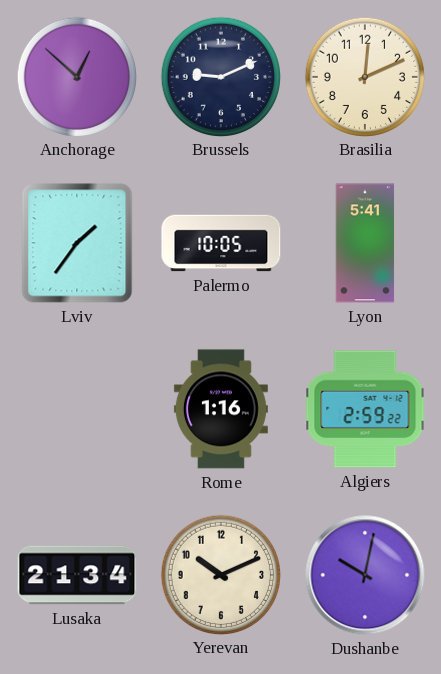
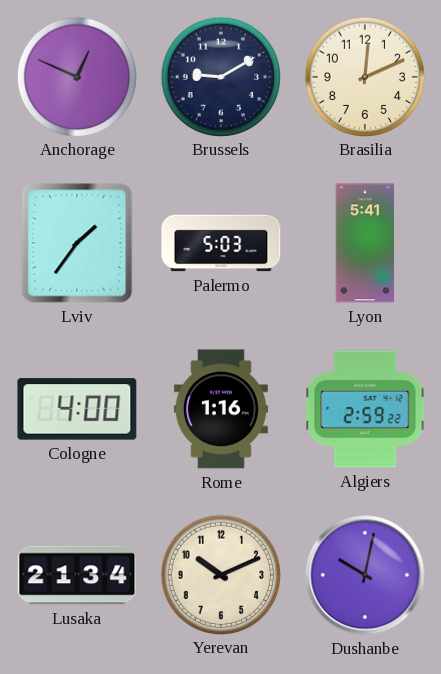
Anchorage: 12:52 -> 12:49 (76, 76)
Brussels: 9:11 -> 9:10 (220, 76)
Palermo: 10:05 -> 5:03 (221, 243)
Cologne: none -> 4:00 (77, 409)
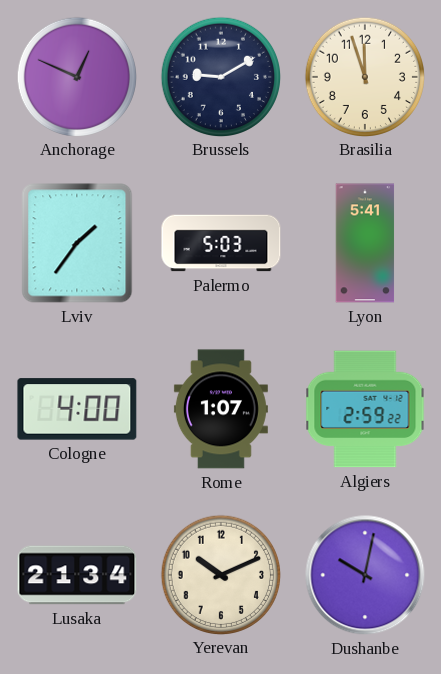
Brasilia: 12:11 -> 11:57 (364, 76)
Rome: 1:16 -> 1:07 (221, 409)
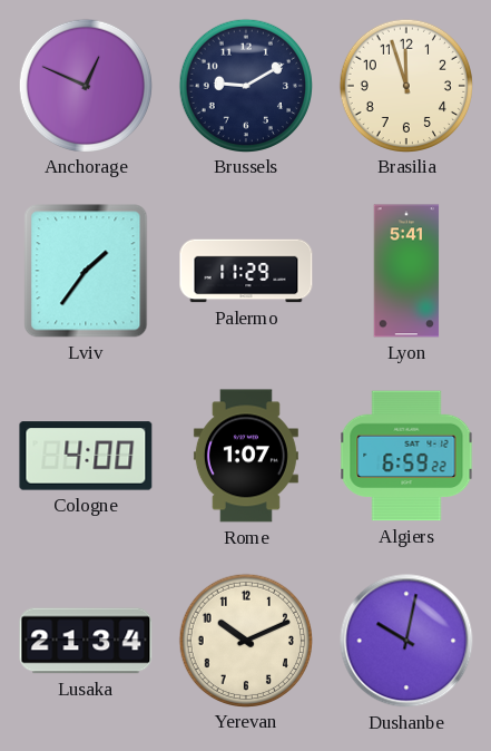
Palermo: 5:03 -> 11:29 (246, 271)
Algiers: 2:59 -> 6:59 (406, 456)
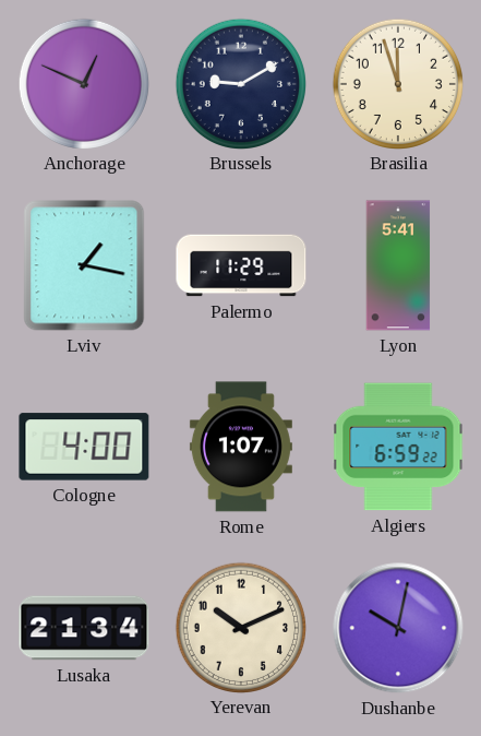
Lviv: 1:36 -> 1:17 (84, 265)
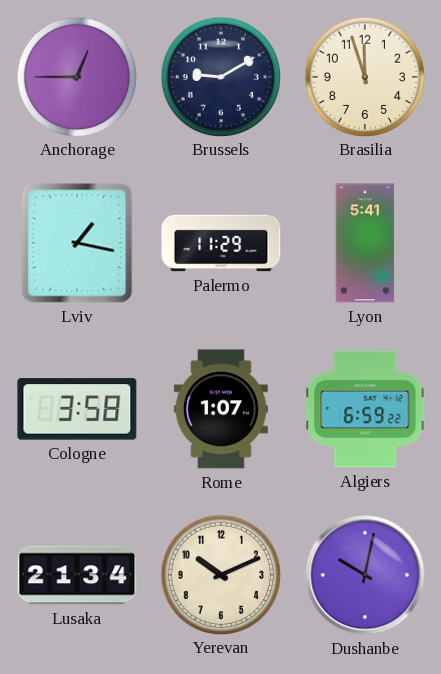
Anchorage: 12:49 -> 12:45 (76, 76)
Cologne: 4:00 -> 3:58 (77, 409)
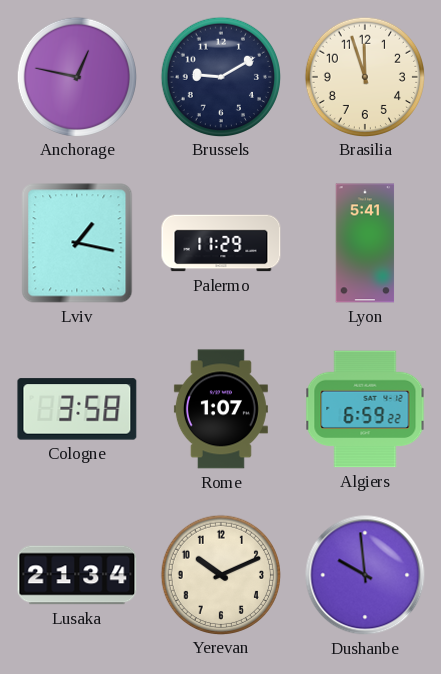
Anchorage: 12:45 -> 12:47 (76, 76)
Dushanbe: 10:02 -> 9:59 (365, 575)
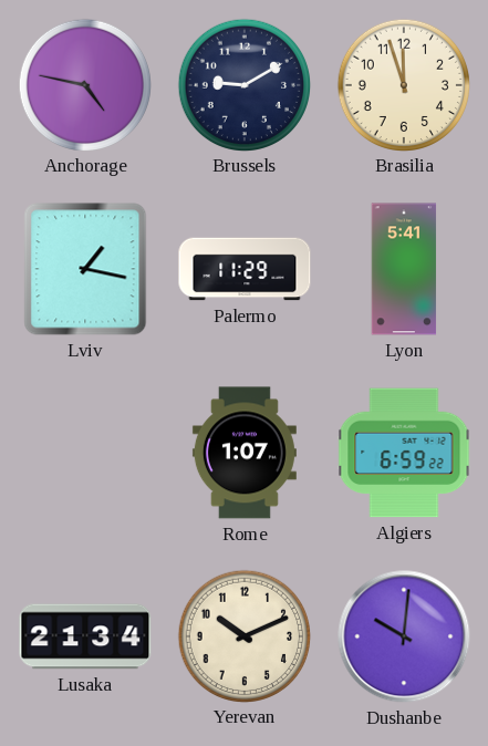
Anchorage: 12:47 -> 4:47 (84, 84)
Cologne: 3:58 -> none (77, 409)
Dushanbe: 9:59 -> 10:01 (404, 636)
